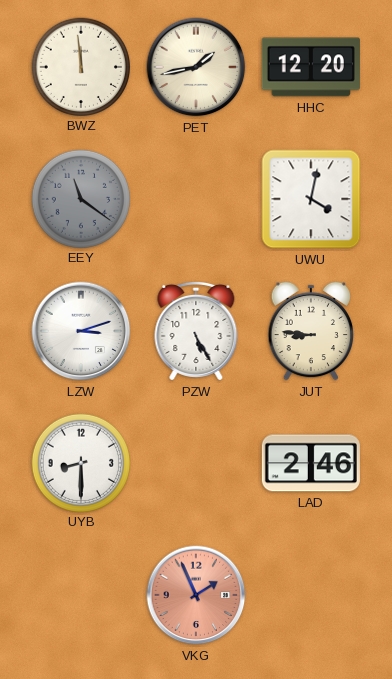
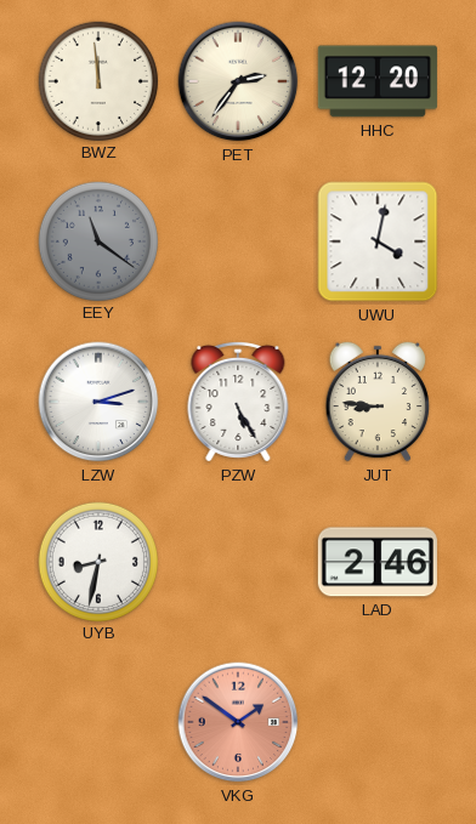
PET: 1:43 -> 2:36 (238, 81)
UYB: 8:30 -> 8:32 (97, 561)
VKG: 1:56 -> 1:51 (238, 722)
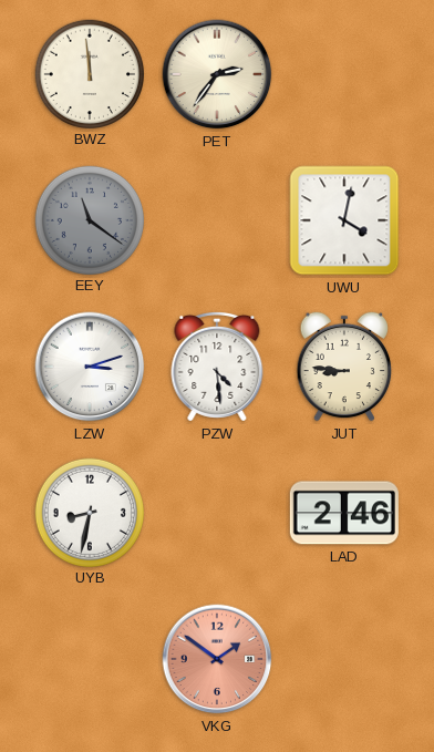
HHC: 12:20 -> none (378, 81)
PZW: 5:25 -> 4:29 (217, 367)
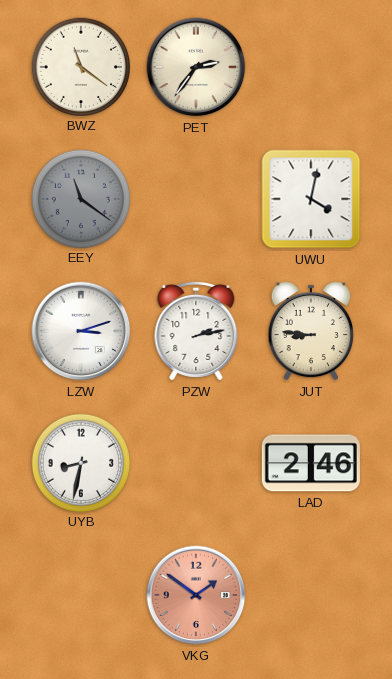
BWZ: 11:59 -> 11:21 (80, 66)
PZW: 4:29 -> 2:13 (196, 331)
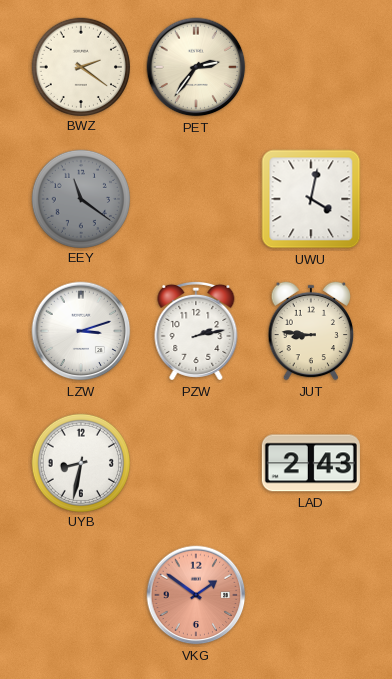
BWZ: 11:21 -> 2:21 (80, 66)
LAD: 2:46 -> 2:43 (311, 463)
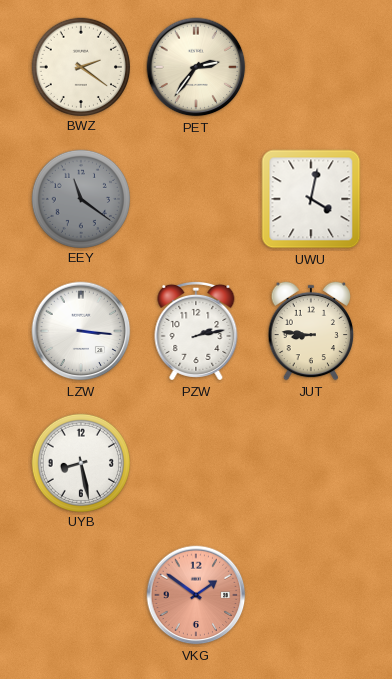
LZW: 3:12 -> 3:16 (81, 331)
UYB: 8:32 -> 8:28 (80, 462)
LAD: 2:43 -> none (311, 463)
